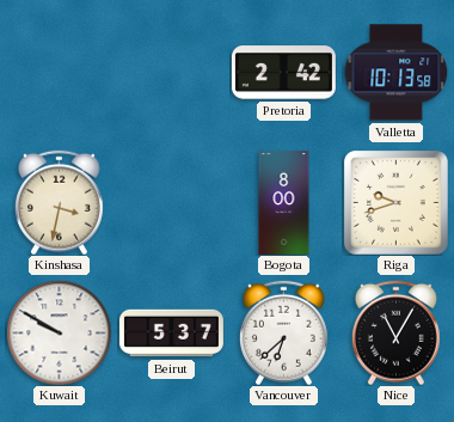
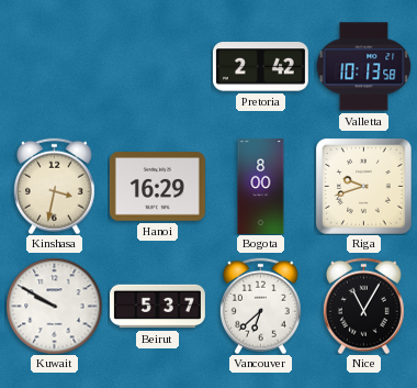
Hanoi: none -> 16:29 (157, 187)
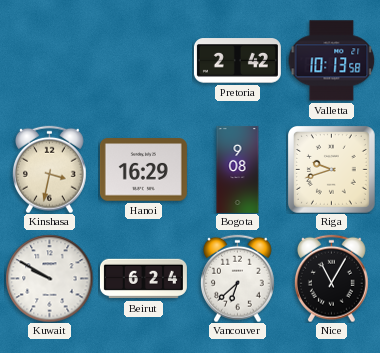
Bogota: 8:00 -> 9:08 (238, 169)
Beirut: 5:37 -> 6:24 (143, 279)
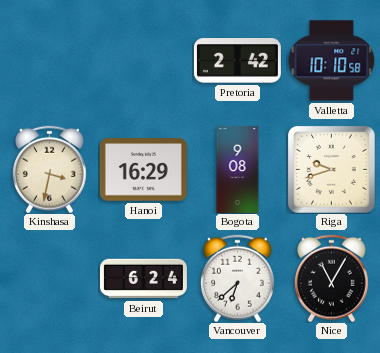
Valletta: 10:13 -> 10:10 (331, 61)
Kuwait: 9:50 -> none (49, 278)
